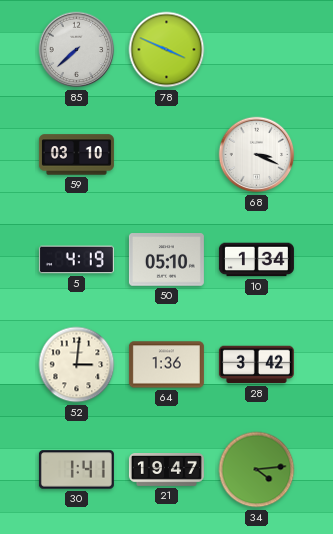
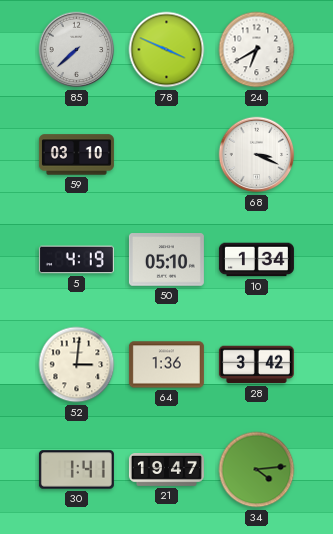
24: none -> 6:40 (257, 50)
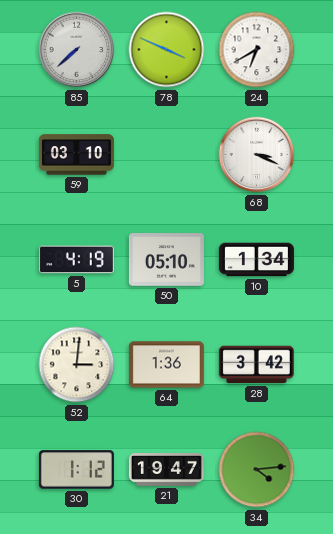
30: 1:41 -> 1:12 (76, 470)
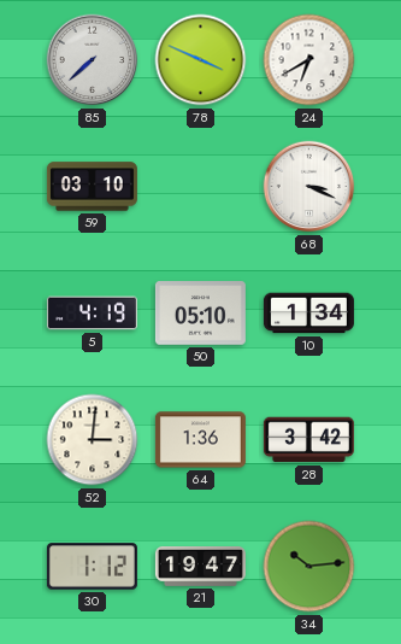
34: 4:14 -> 10:14 (309, 567)
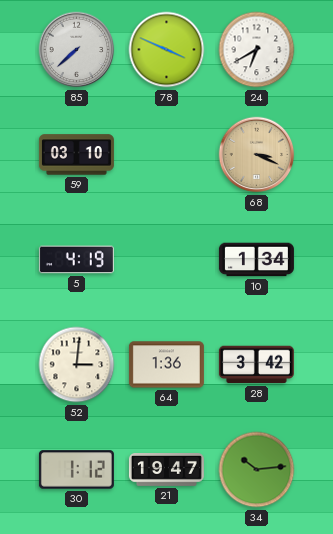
68 dial: white -> champagne (257, 155)
50: 05:10 -> none (200, 314)
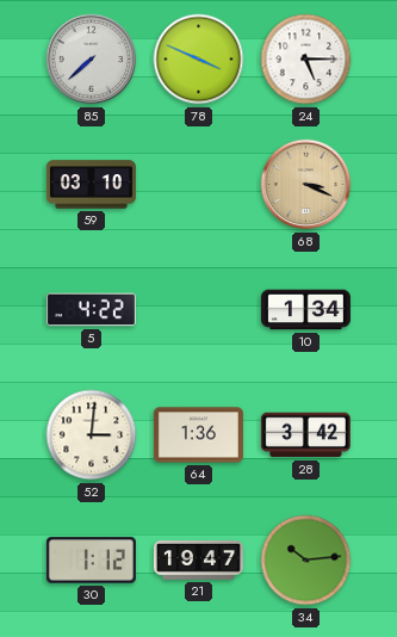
24: 6:40 -> 5:15 (306, 60)
5: 4:19 -> 4:22 (91, 310)
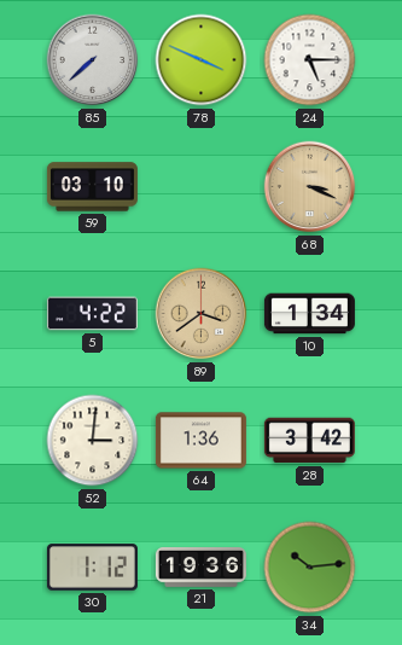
89: none -> 3:39 (202, 314)
21: 19:47 -> 19:36 (200, 568)
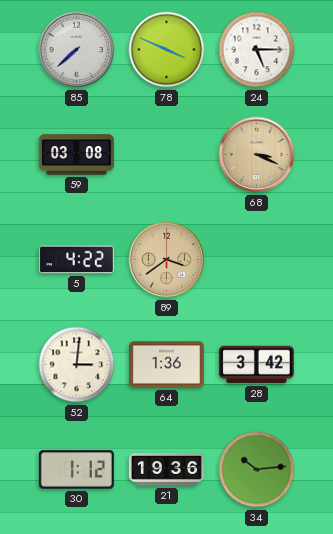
59: 03:10 -> 03:08 (76, 155)
10: 1:34 -> none (309, 314)
